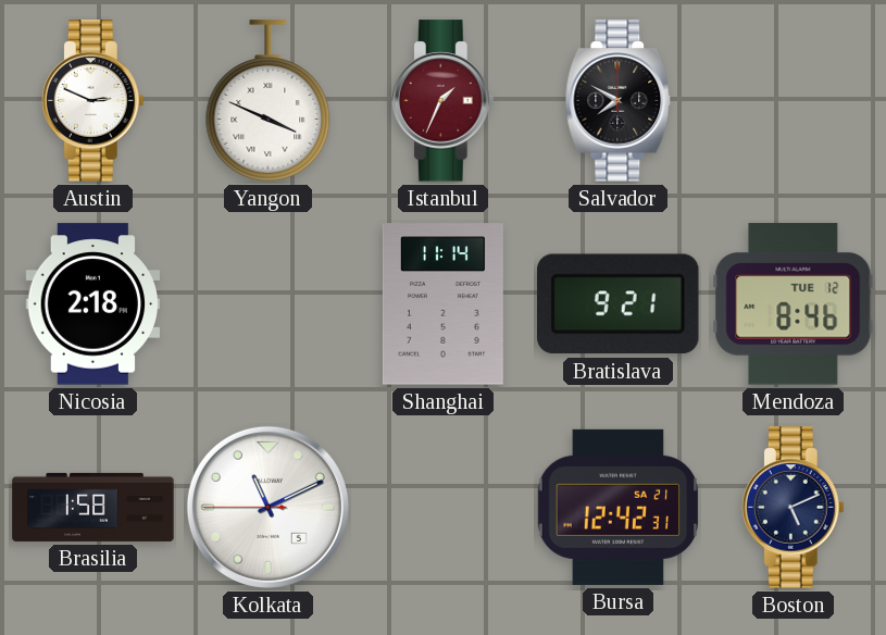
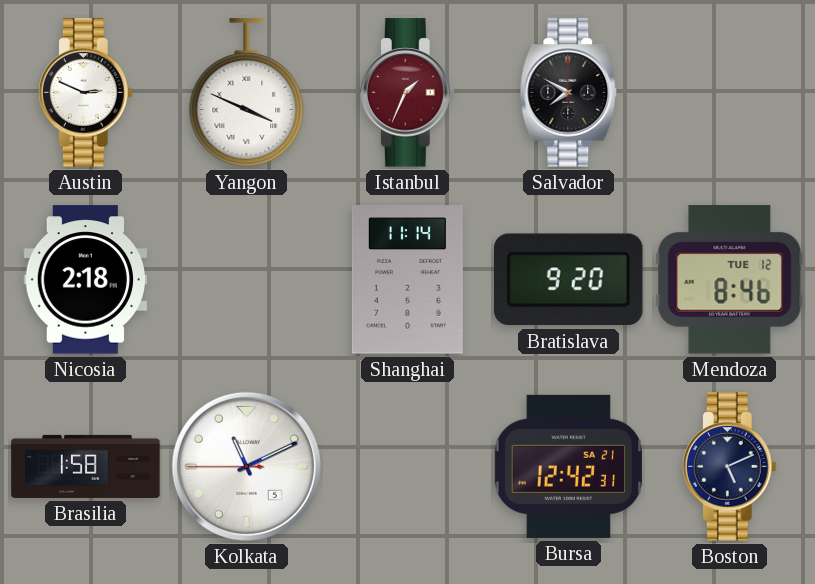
Bratislava: 9:21 -> 9:20 (569, 280)
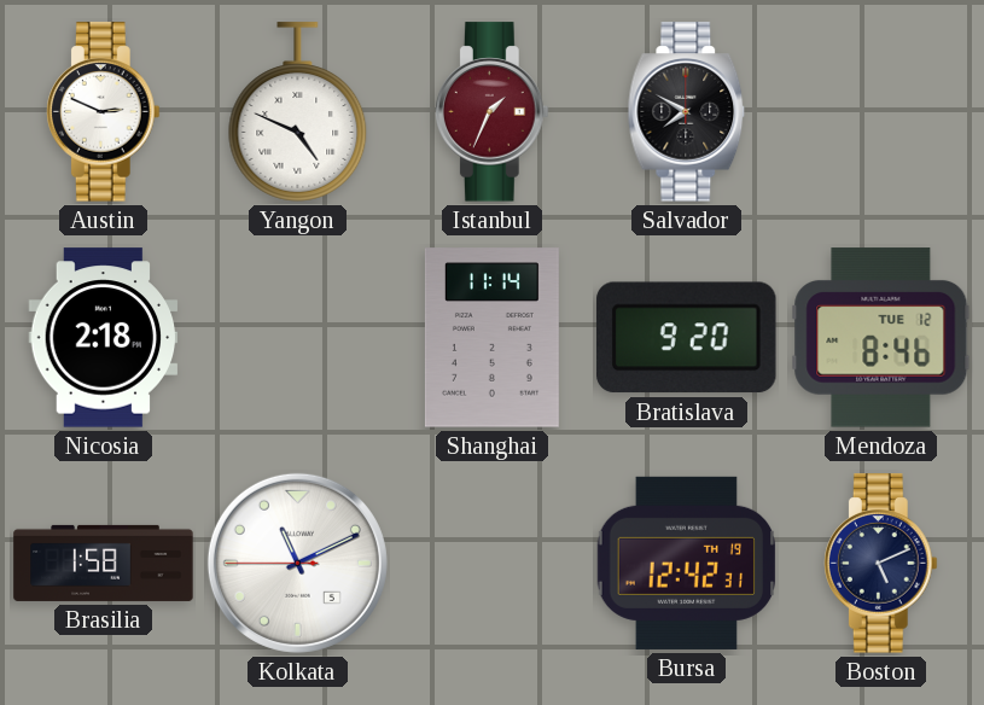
Yangon: 3:49 -> 4:49 (298, 112)
Bursa date: SA 21 -> TH 19 (687, 563)
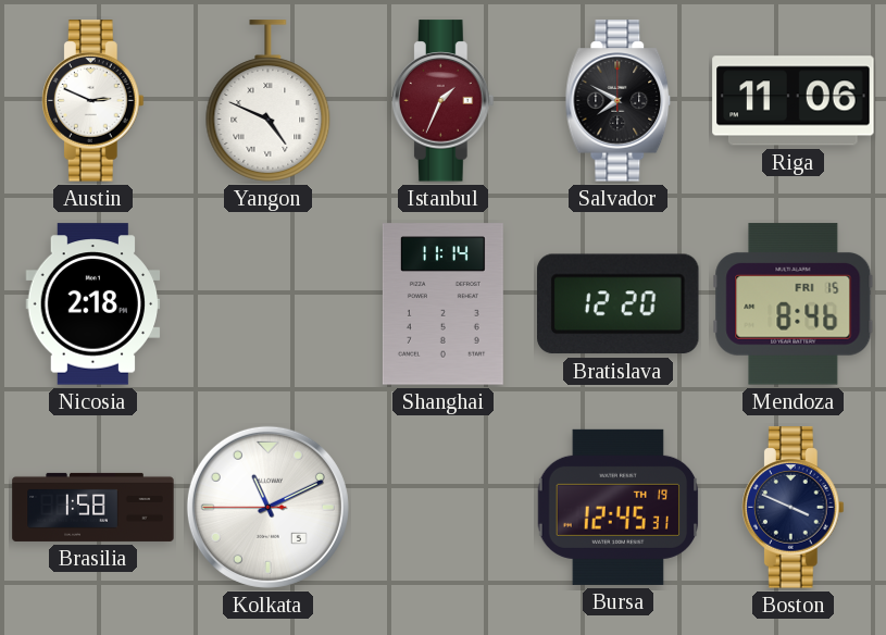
Riga: none -> 11:06 (794, 101)
Bratislava: 9:20 -> 12:20 (619, 304)
Mendoza date: TUE 12 -> FRI 15 (794, 304)
Bursa: 12:42 -> 12:45 (619, 507)
Boston: 5:11 -> 3:49 (793, 508)
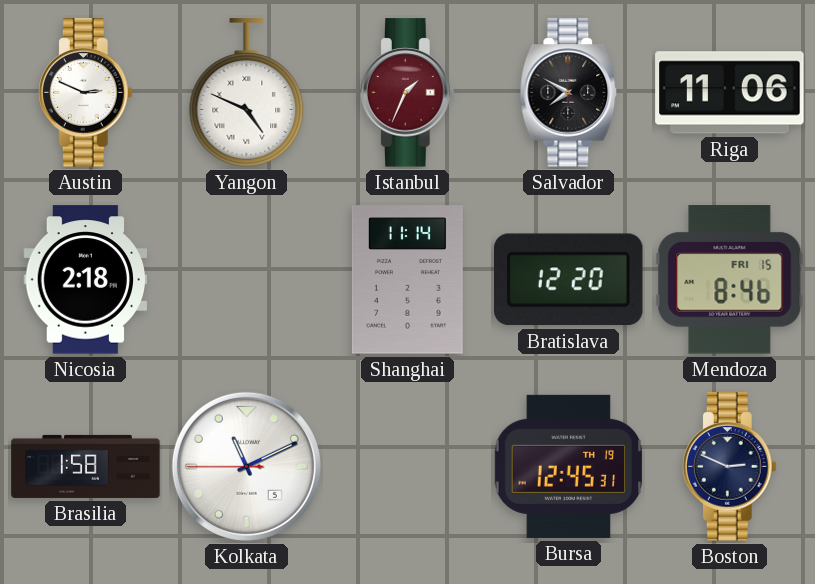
Boston: 3:49 -> 2:49 (729, 467)
